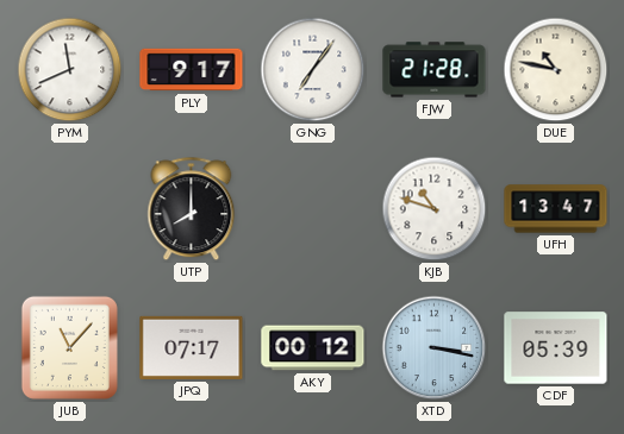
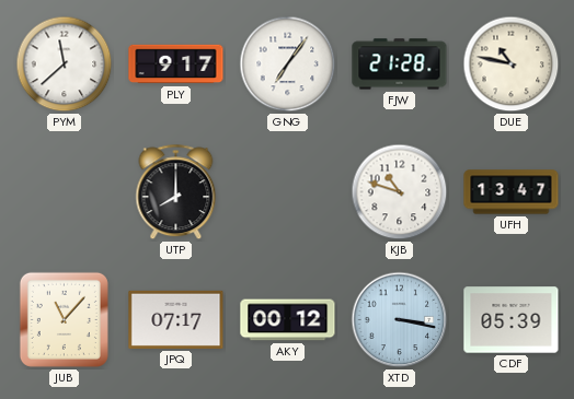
PYM: 11:41 -> 11:38 (65, 64)
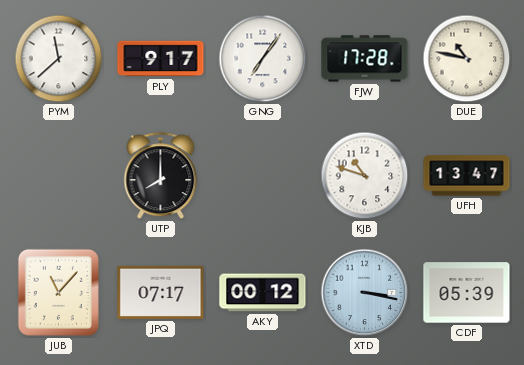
FJW: 21:28 -> 17:28 (365, 59)
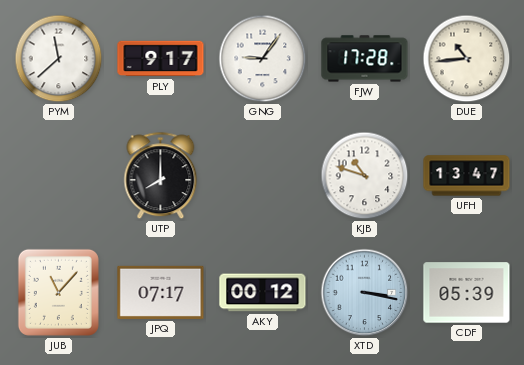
GNG: 7:06 -> 9:06 (263, 59)
DUE: 10:47 -> 10:44 (467, 59)
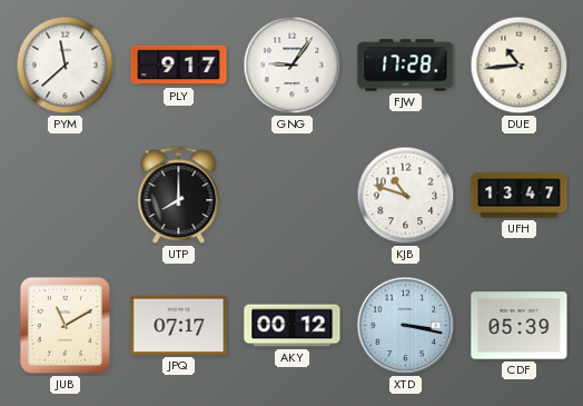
JUB: 11:07 -> 11:10 (65, 325)
